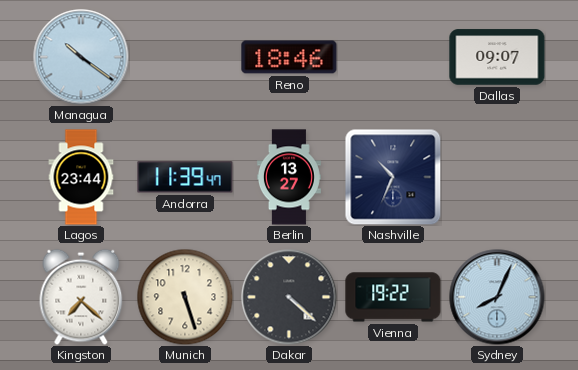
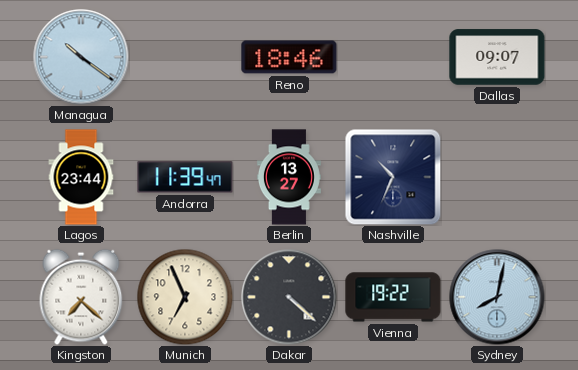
Munich: 5:27 -> 6:56 (185, 297)
Sydney: 8:04 -> 8:02 (497, 297)
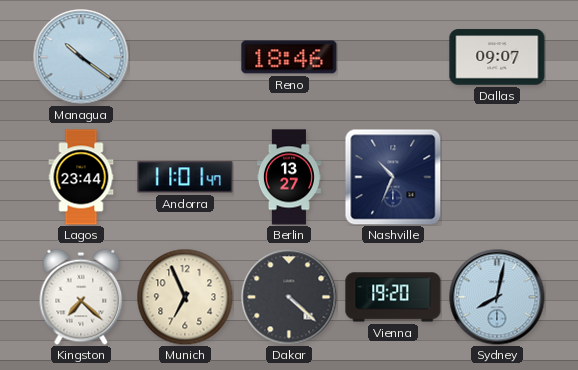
Andorra: 11:39 -> 11:01 (185, 177)
Vienna: 19:22 -> 19:20 (393, 297)
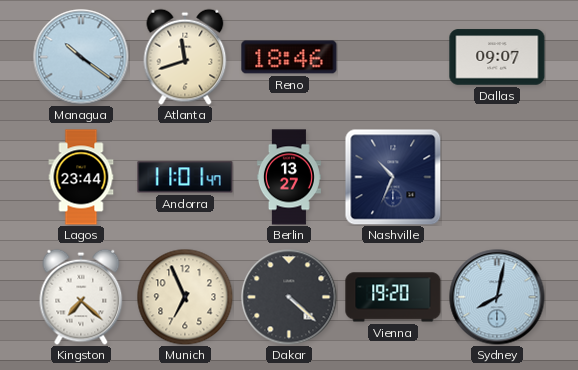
Atlanta: none -> 11:42 (185, 57)
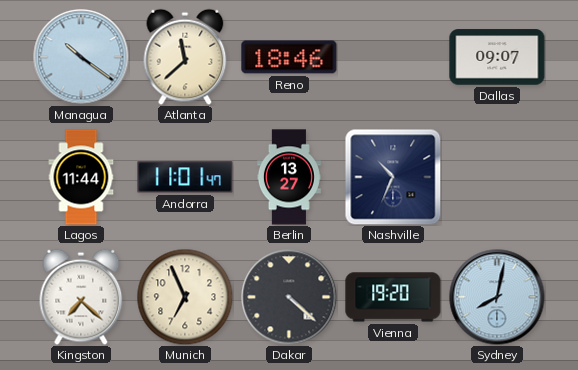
Atlanta: 11:42 -> 11:38 (185, 57)
Lagos: 23:44 -> 11:44 (81, 177)
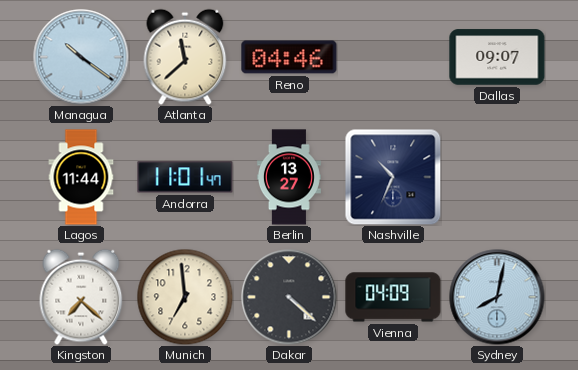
Reno: 18:46 -> 04:46 (289, 57)
Munich: 6:56 -> 6:59 (185, 297)
Vienna: 19:20 -> 04:09 (393, 297)
